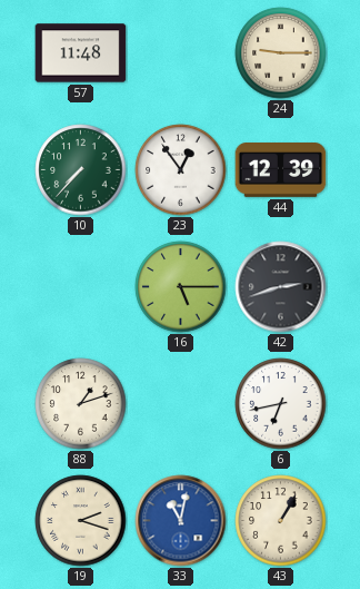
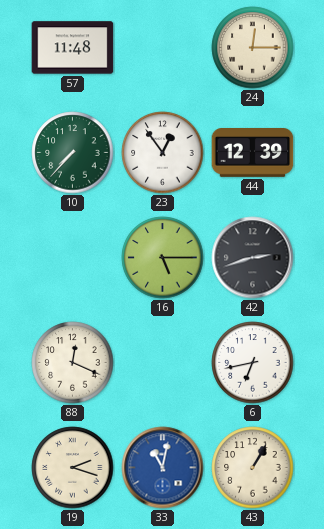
24: 9:15 -> 12:15 (253, 48)
88: 1:12 -> 12:19 (73, 363)
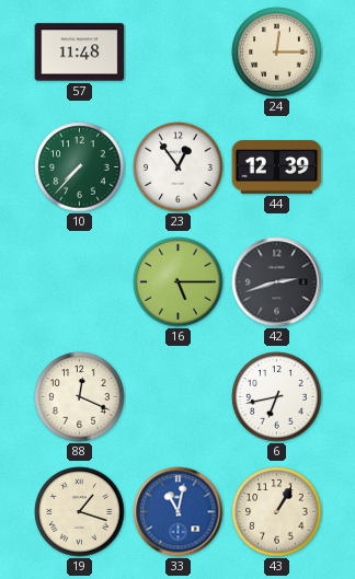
19: 2:18 -> 1:18 (80, 512)
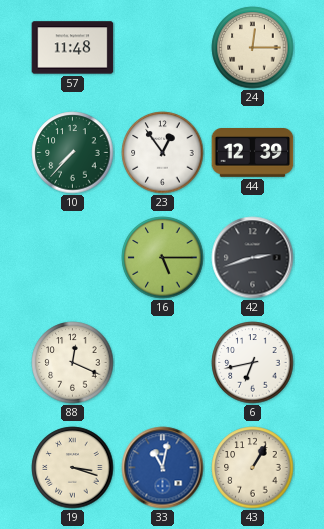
19: 1:18 -> 3:18 (73, 468)
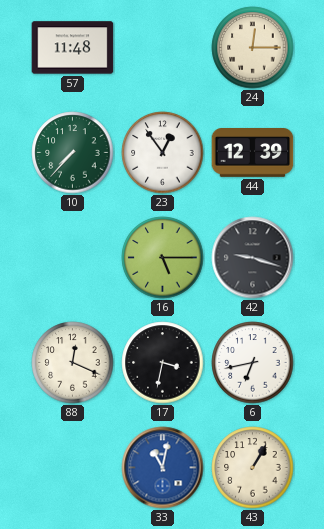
42: 2:42 -> 9:18 (253, 258)
17: none -> 3:32 (163, 363)
19: 3:18 -> none (73, 468)
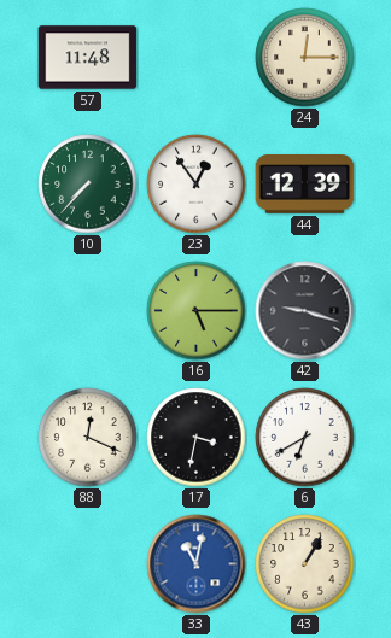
6: 6:43 -> 6:40 (305, 438)
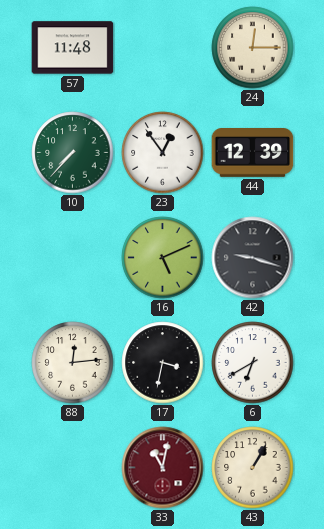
16: 5:15 -> 5:11 (163, 258)
88: 12:19 -> 12:14 (73, 363)
33 dial: blue -> burgundy (163, 468)
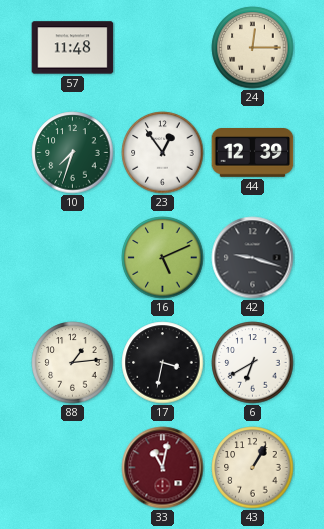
10: 7:37 -> 7:33 (73, 153)
88: 12:14 -> 1:14 (73, 363)
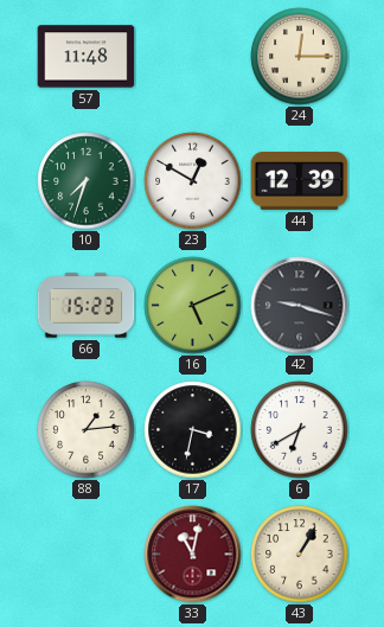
23: 12:54 -> 12:50 (193, 181)
66: none -> 15:23 (87, 306)
